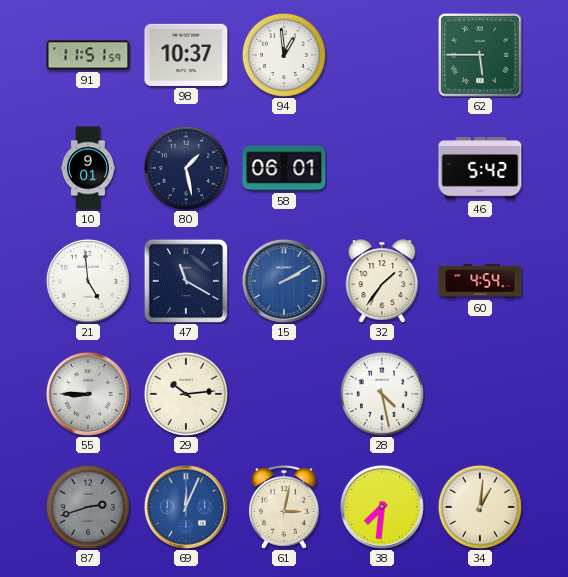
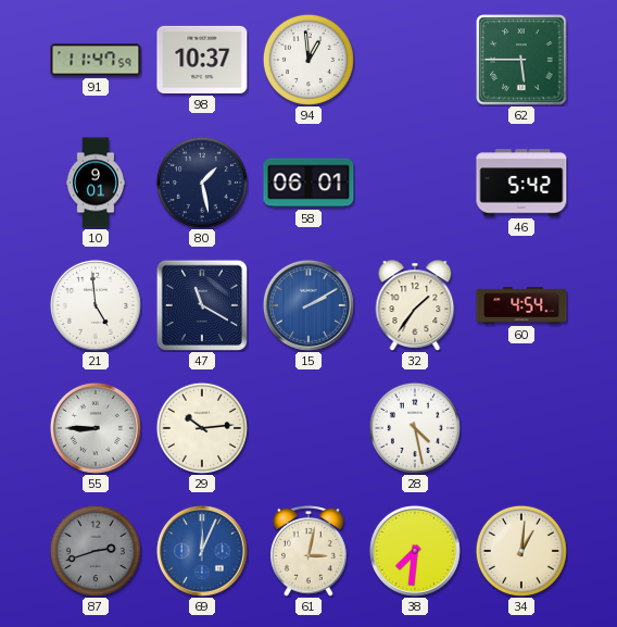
91: 11:51 -> 11:47 (96, 60)
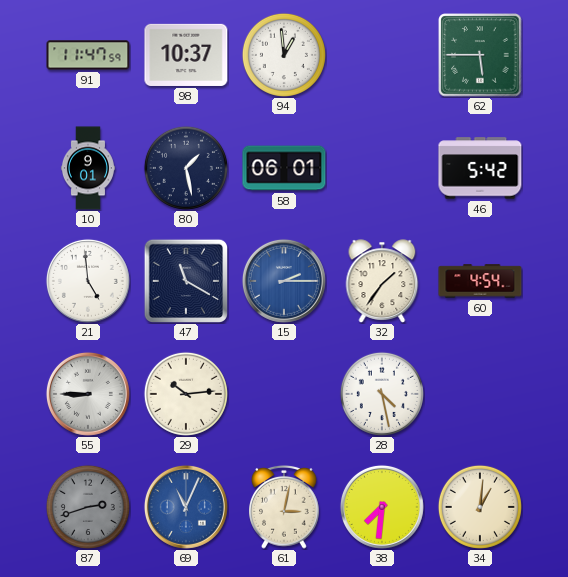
15: 2:10 -> 2:15 (284, 281)
69: 12:04 -> 11:04 (186, 507)
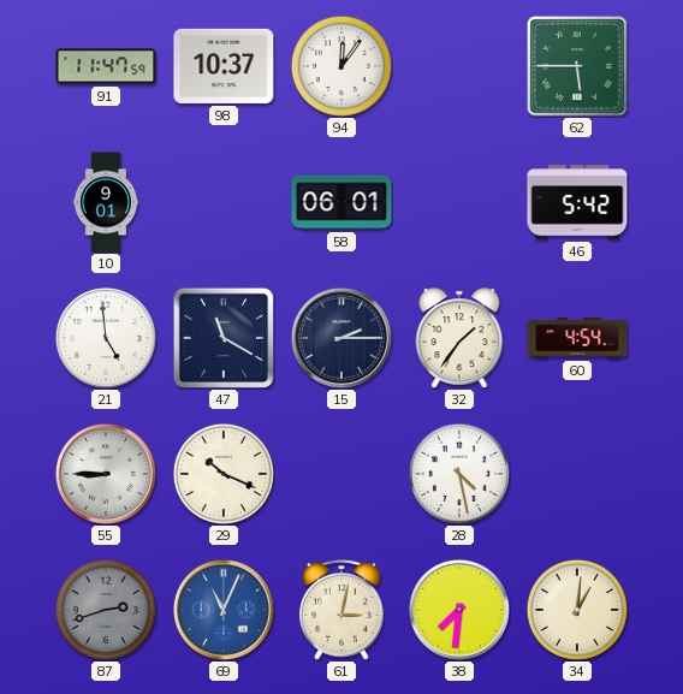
94: 12:59 -> 12:06 (341, 66)
80: 1:28 -> none (186, 168)
15 dial: blue -> navy (341, 338)
29: 10:14 -> 10:19 (224, 474)
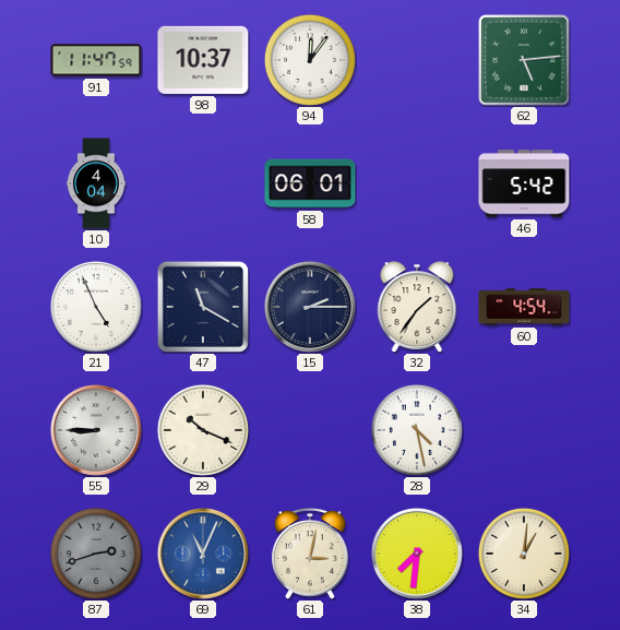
62: 5:45 -> 5:14 (524, 60)
10: 9:01 -> 4:04 (96, 183)
21: 4:59 -> 4:56 (96, 307)
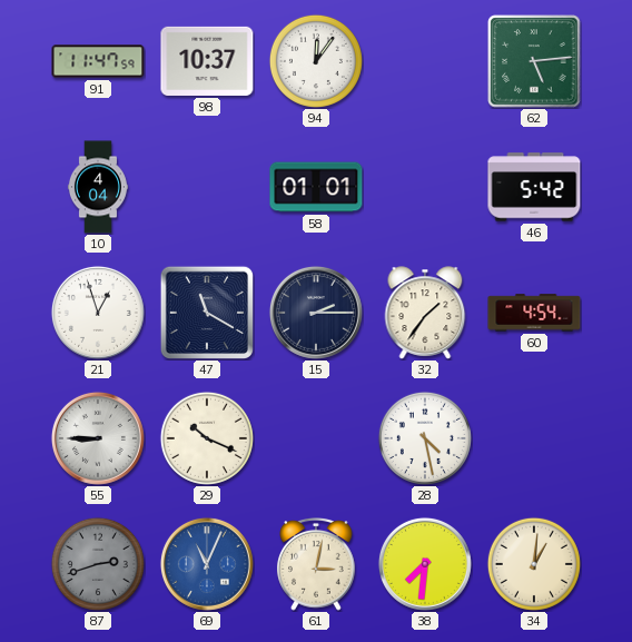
58: 06:01 -> 01:01 (316, 187)
21: 4:56 -> 12:57 (98, 313)
